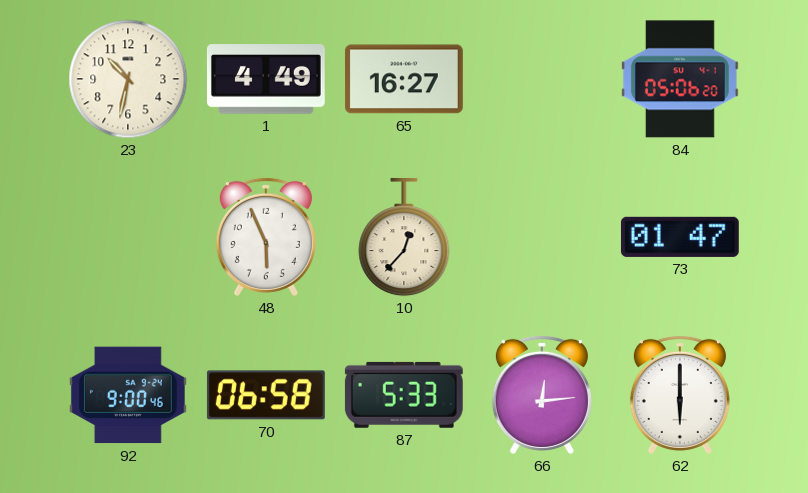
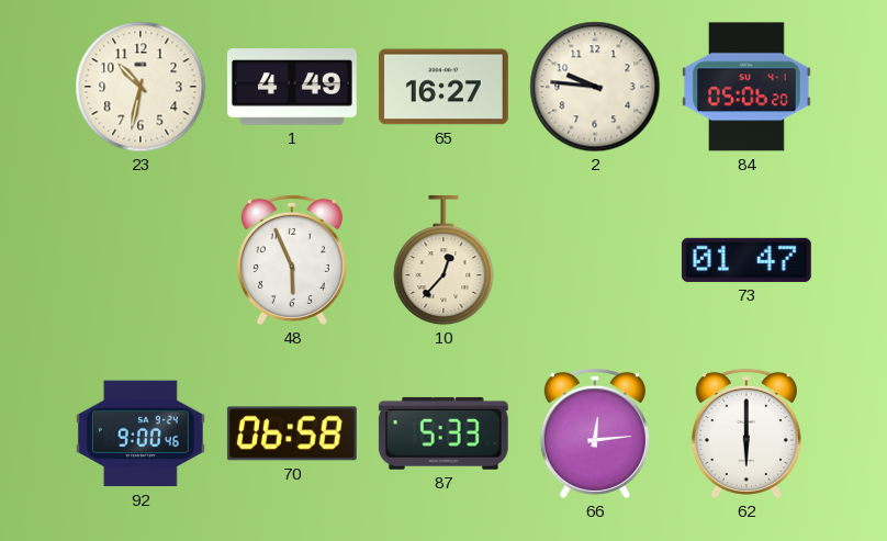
2: none -> 9:46 (595, 87)
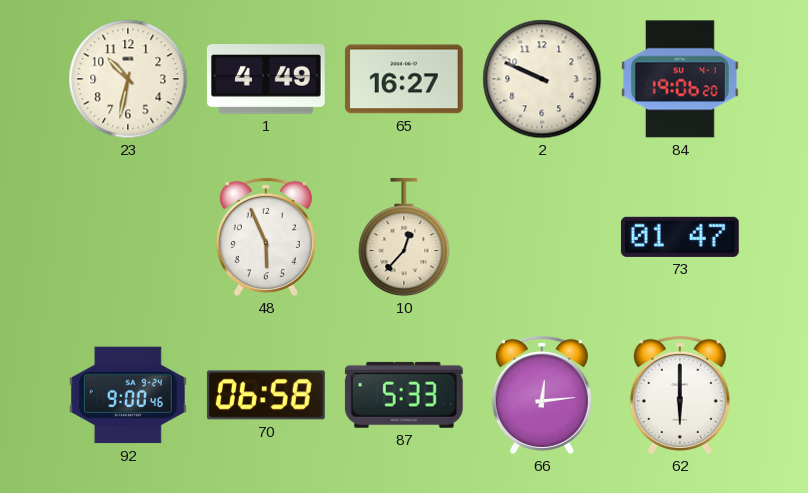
2: 9:46 -> 9:49 (542, 79)
84: 05:06 -> 19:06 (680, 79)
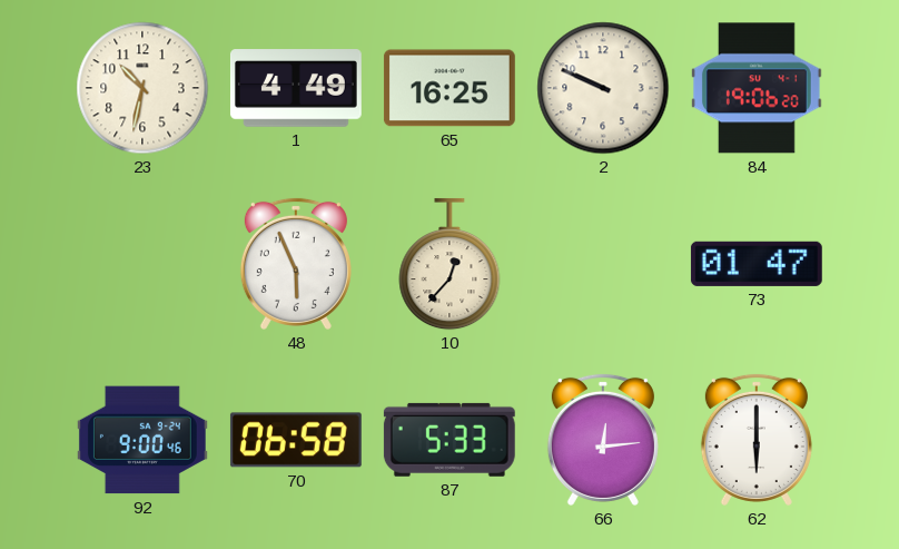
65: 16:27 -> 16:25 (449, 88)
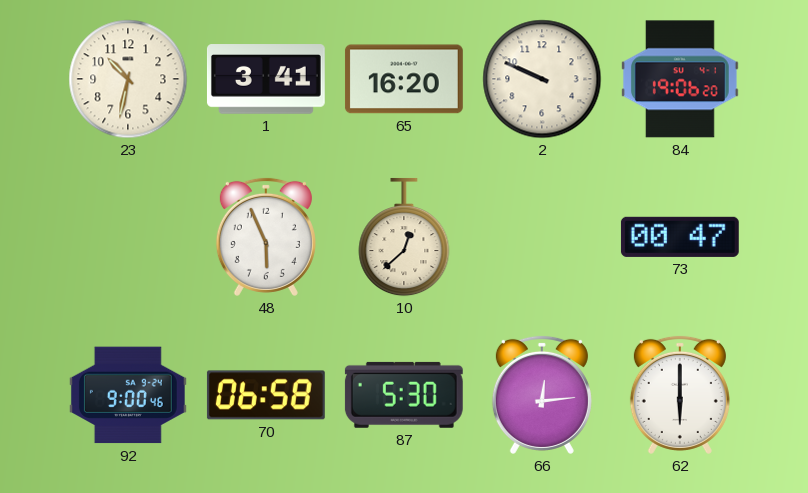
1: 4:49 -> 3:41 (266, 79)
65: 16:25 -> 16:20 (404, 79)
10: 12:37 -> 12:38 (404, 237)
73: 01:47 -> 00:47 (680, 237)
87: 5:33 -> 5:30 (404, 395)
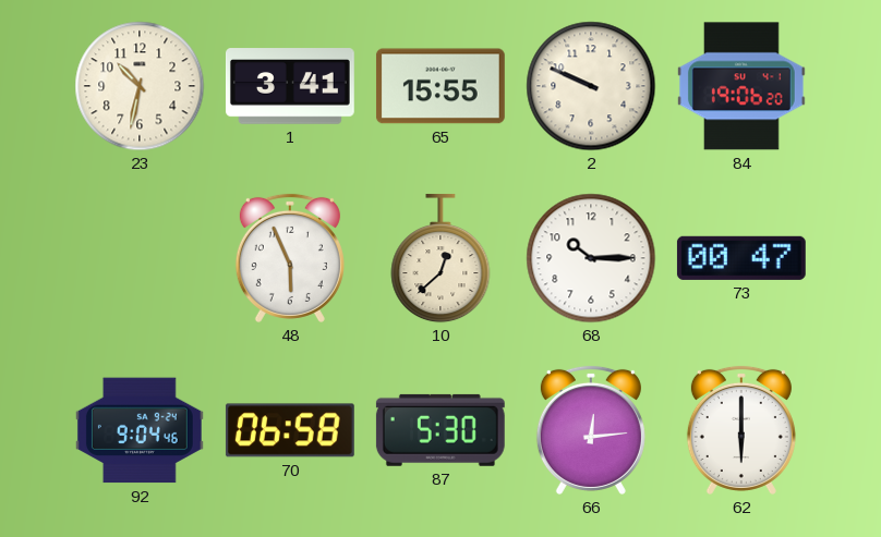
65: 16:20 -> 15:55 (440, 86)
68: none -> 10:15 (591, 258)
92: 9:00 -> 9:04 (140, 430)
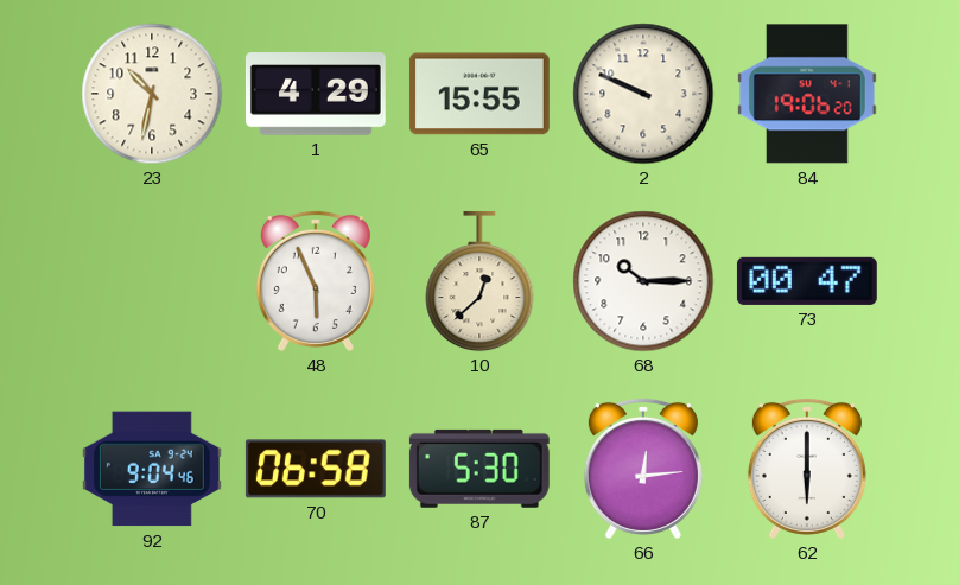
1: 3:41 -> 4:29 (316, 94)
